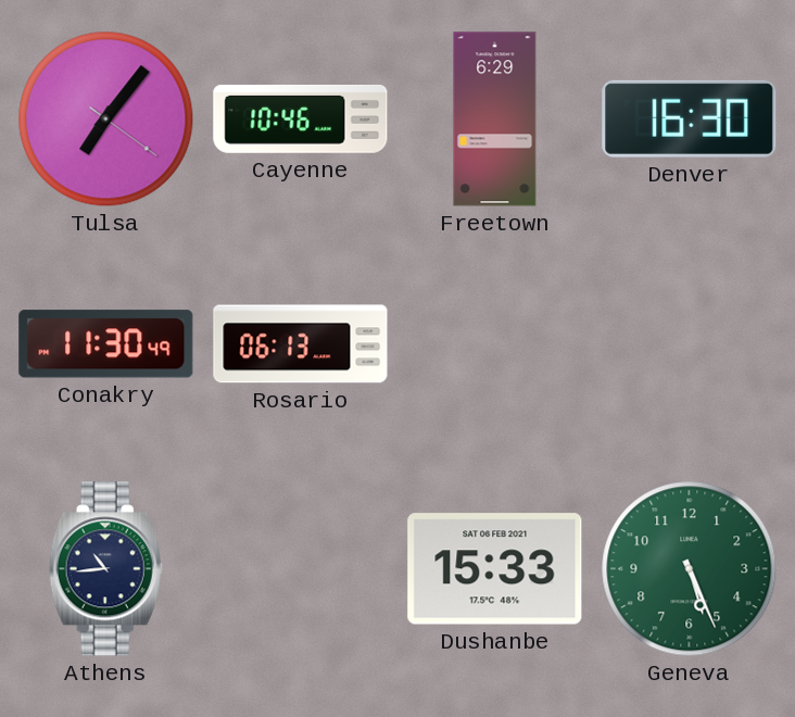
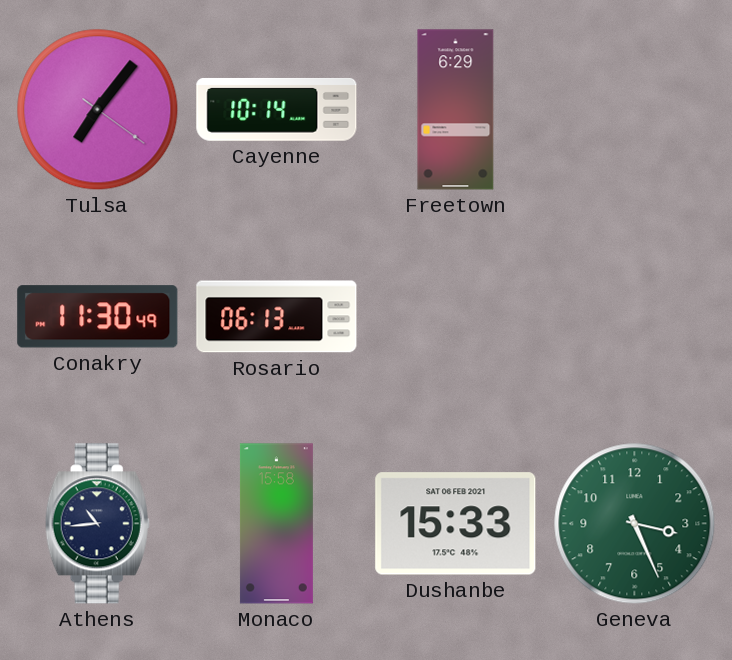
Cayenne: 10:46 -> 10:14 (277, 109)
Denver: 16:30 -> none (690, 118)
Monaco: none -> 15:58 (276, 524)
Geneva: 5:26 -> 3:26 (635, 524)
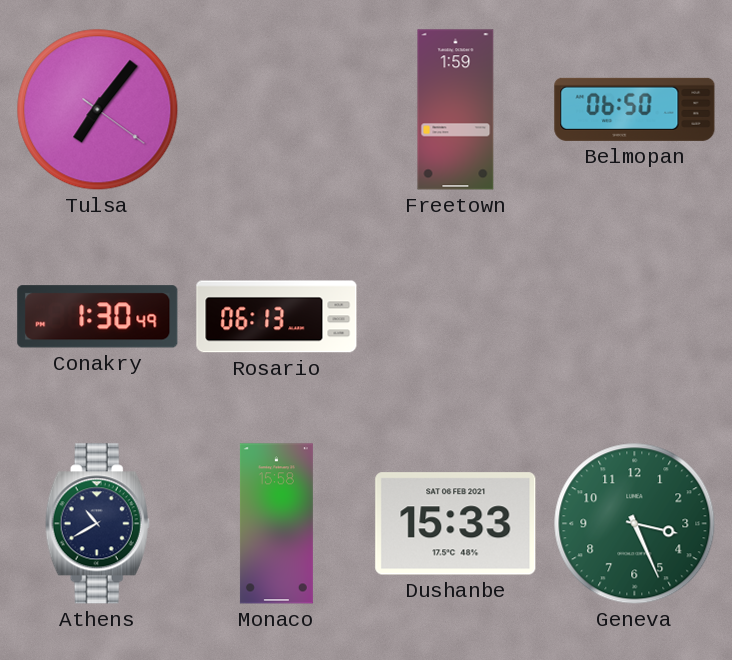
Cayenne: 10:14 -> none (277, 109)
Freetown: 6:29 -> 1:59 (456, 110)
Belmopan: none -> 06:50 (635, 109)
Conakry: 11:30 -> 1:30 (98, 317)
Athens: 10:44 -> 10:40 (97, 524)
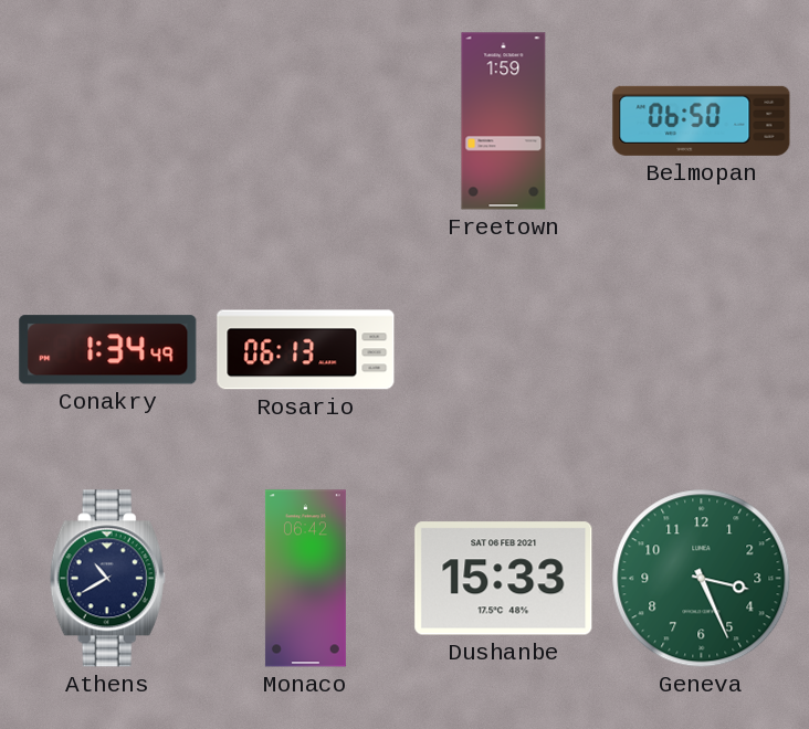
Tulsa: 7:06 -> none (98, 110)
Conakry: 1:30 -> 1:34 (108, 350)
Monaco: 15:58 -> 06:42 (305, 579)
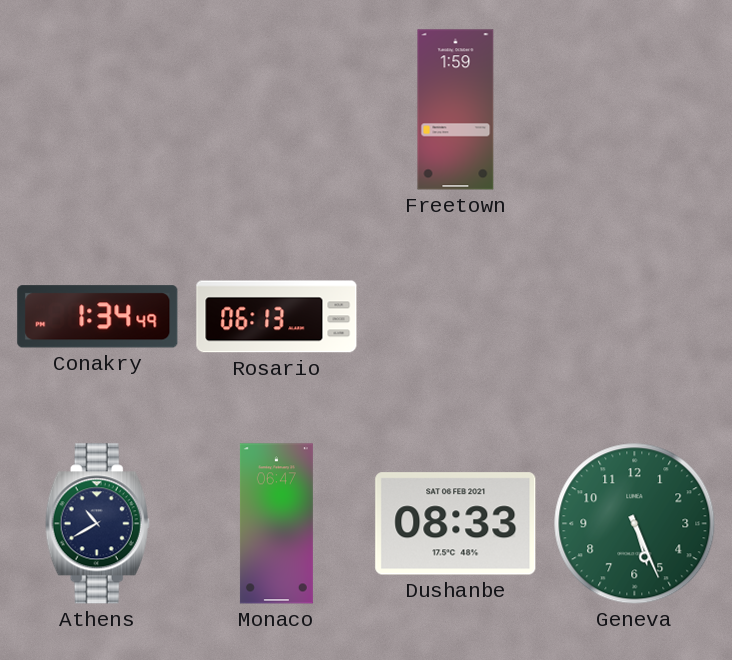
Belmopan: 06:50 -> none (702, 120)
Monaco: 06:42 -> 06:47 (276, 524)
Dushanbe: 15:33 -> 08:33 (456, 524)
Geneva: 3:26 -> 5:26 (635, 524)
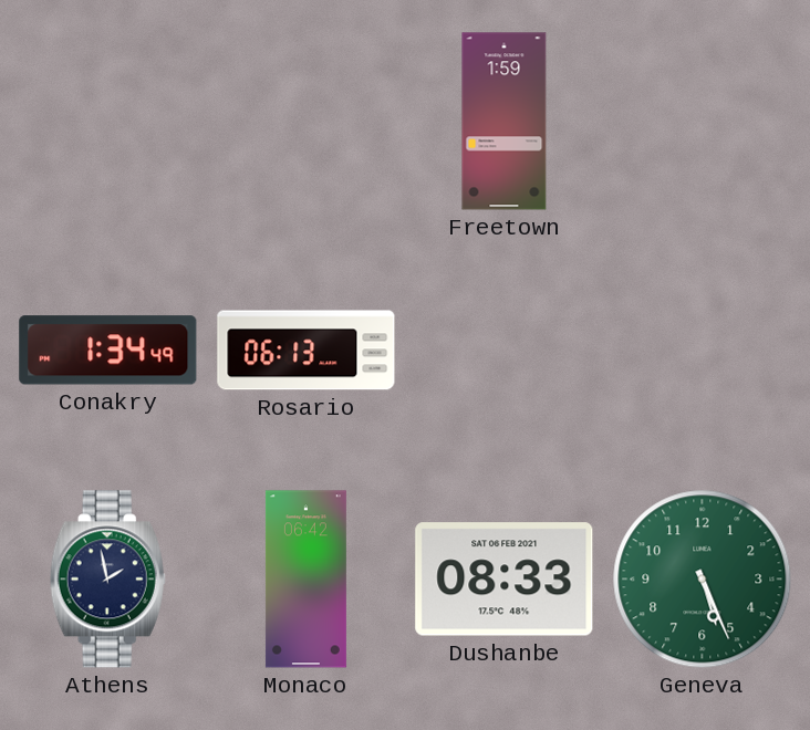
Athens: 10:40 -> 1:58 (107, 580)
Monaco: 06:47 -> 06:42 (305, 580)
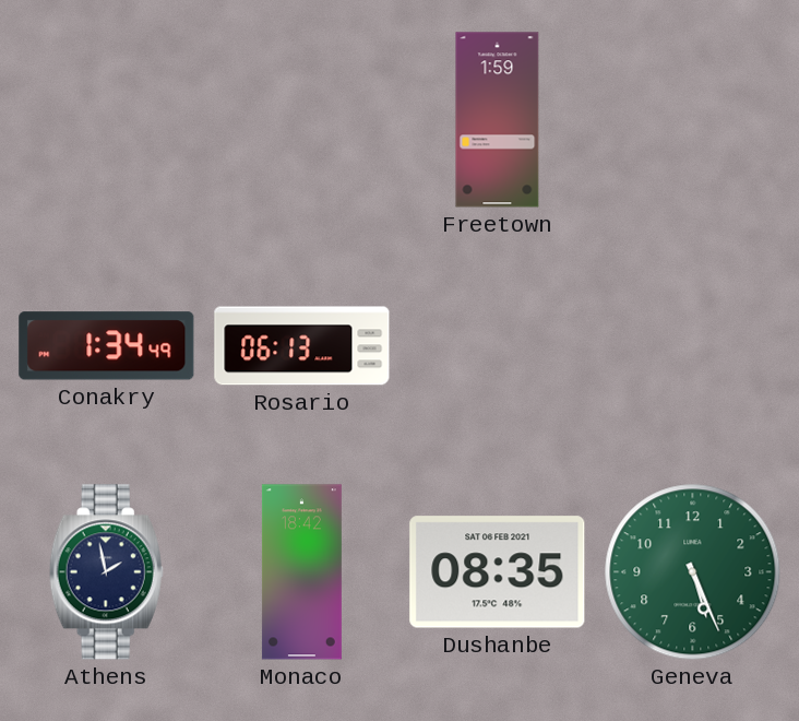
Monaco: 06:42 -> 18:42 (301, 572)
Dushanbe: 08:33 -> 08:35 (498, 572)
